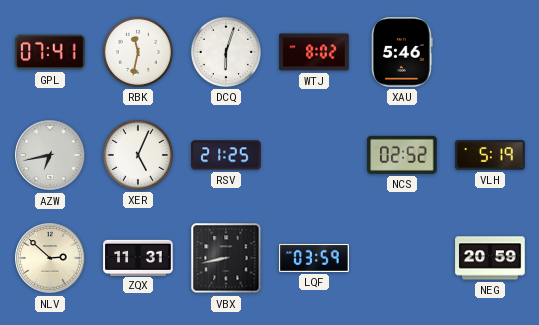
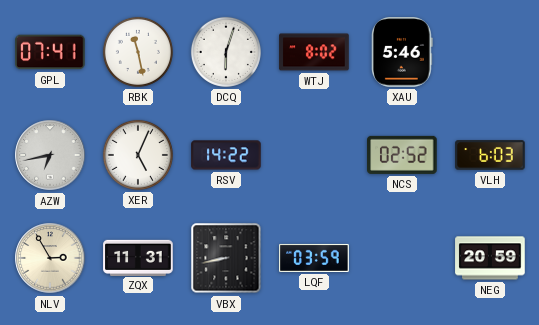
RBK: 11:32 -> 11:28 (138, 52)
RSV: 21:25 -> 14:22 (226, 155)
VLH: 5:19 -> 6:03 (490, 155)
NLV: 2:52 -> 2:55 (50, 258)
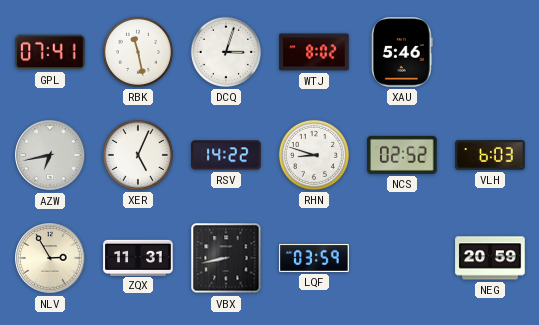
DCQ: 6:03 -> 3:03 (226, 52)
RHN: none -> 8:48 (314, 155)
